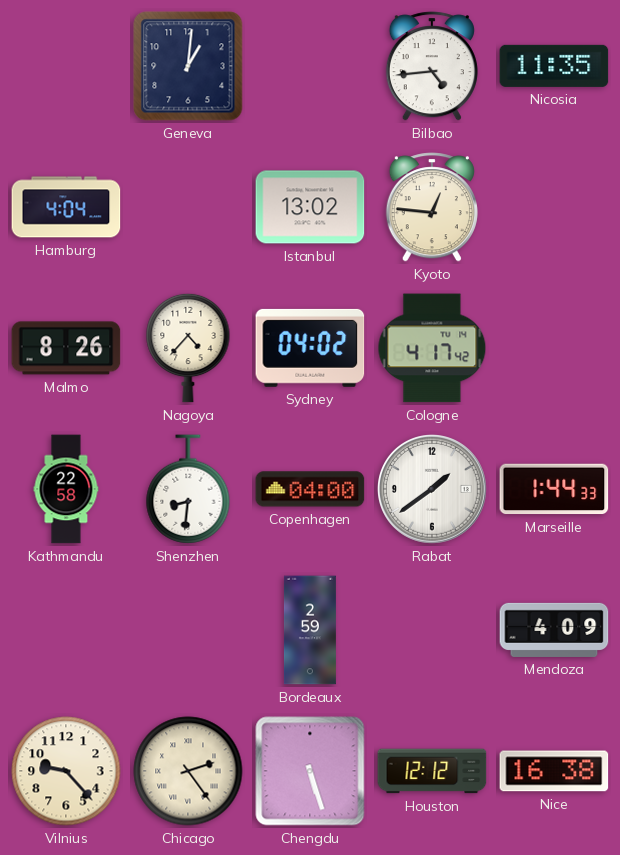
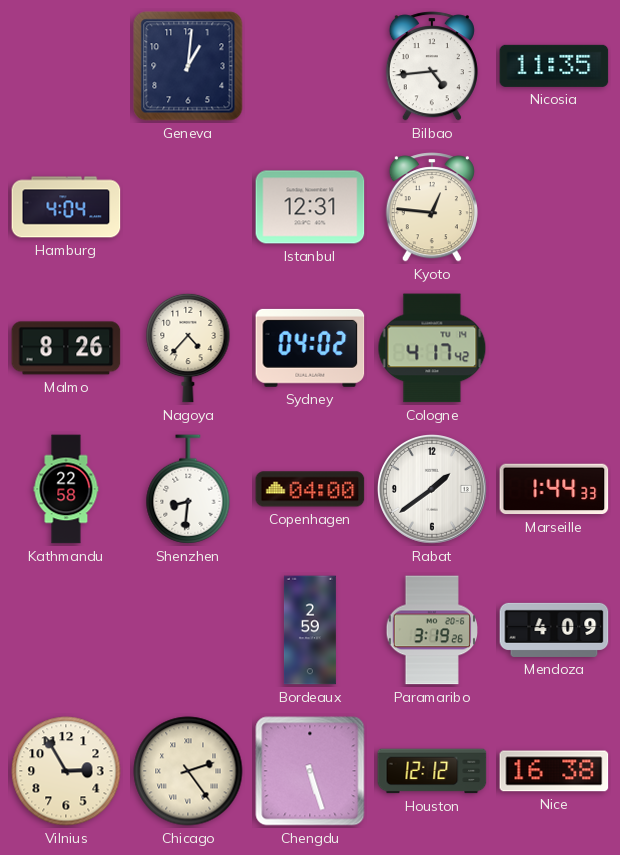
Istanbul: 13:02 -> 12:31 (310, 207)
Paramaribo: none -> 3:19 (432, 630)
Vilnius: 9:23 -> 2:55 (66, 771)
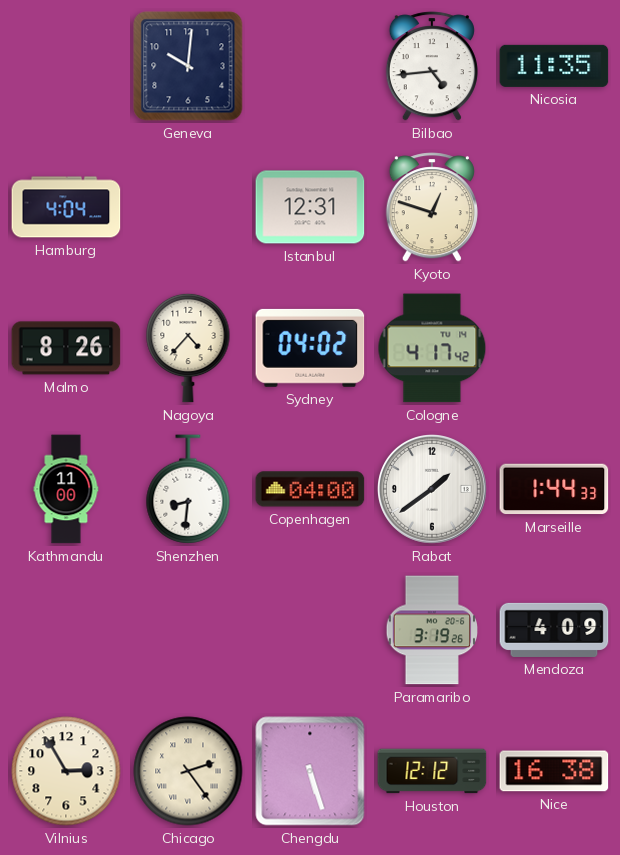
Geneva: 1:01 -> 10:01 (188, 66)
Kyoto: 12:46 -> 12:48 (432, 207)
Kathmandu: 22:58 -> 11:00 (66, 489)
Bordeaux: 2:59 -> none (310, 630)
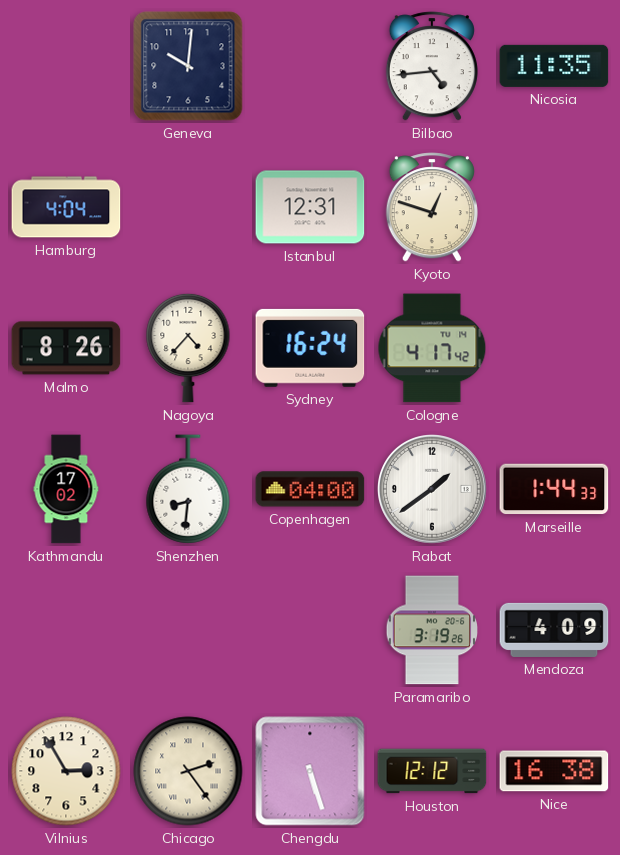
Sydney: 04:02 -> 16:24 (310, 348)
Kathmandu: 11:00 -> 17:02 (66, 489)
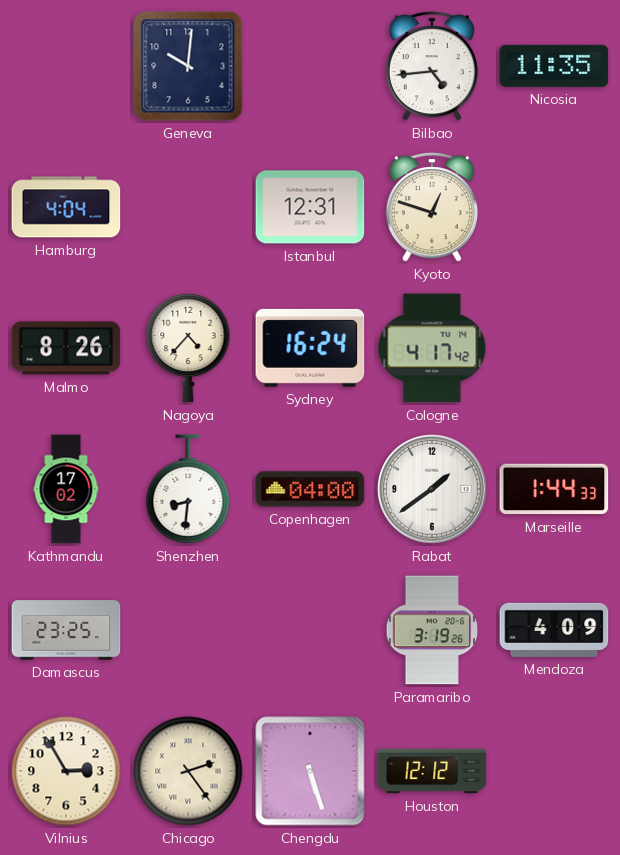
Damascus: none -> 23:25 (66, 630)
Nice: 16:38 -> none (554, 771)
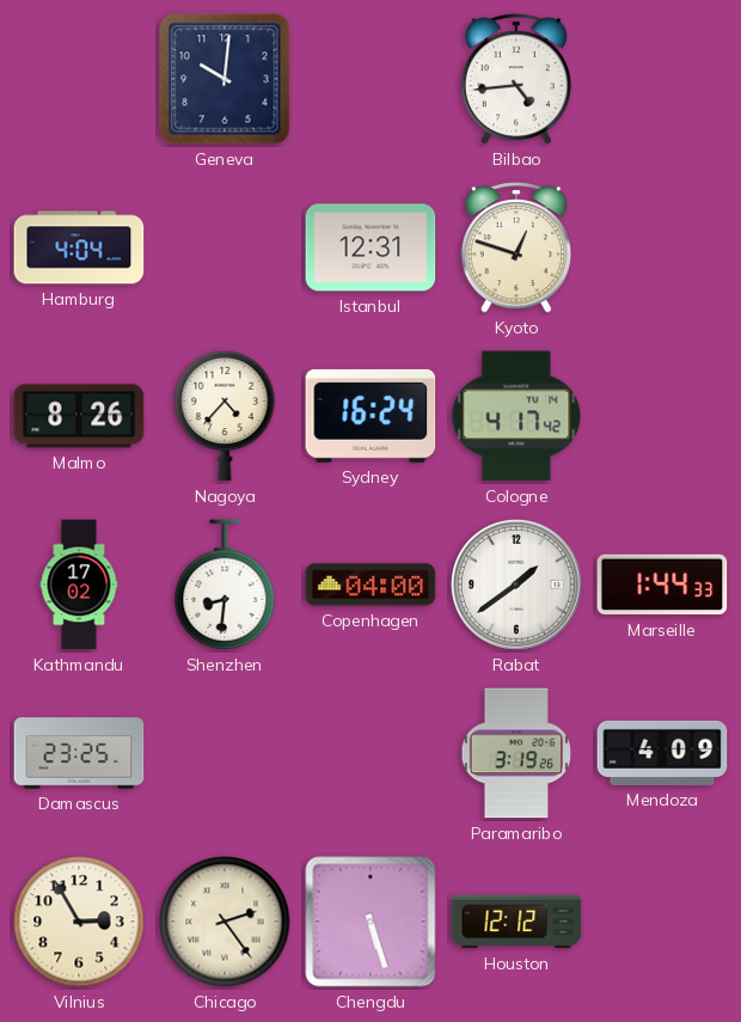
Nicosia: 11:35 -> none (554, 66)
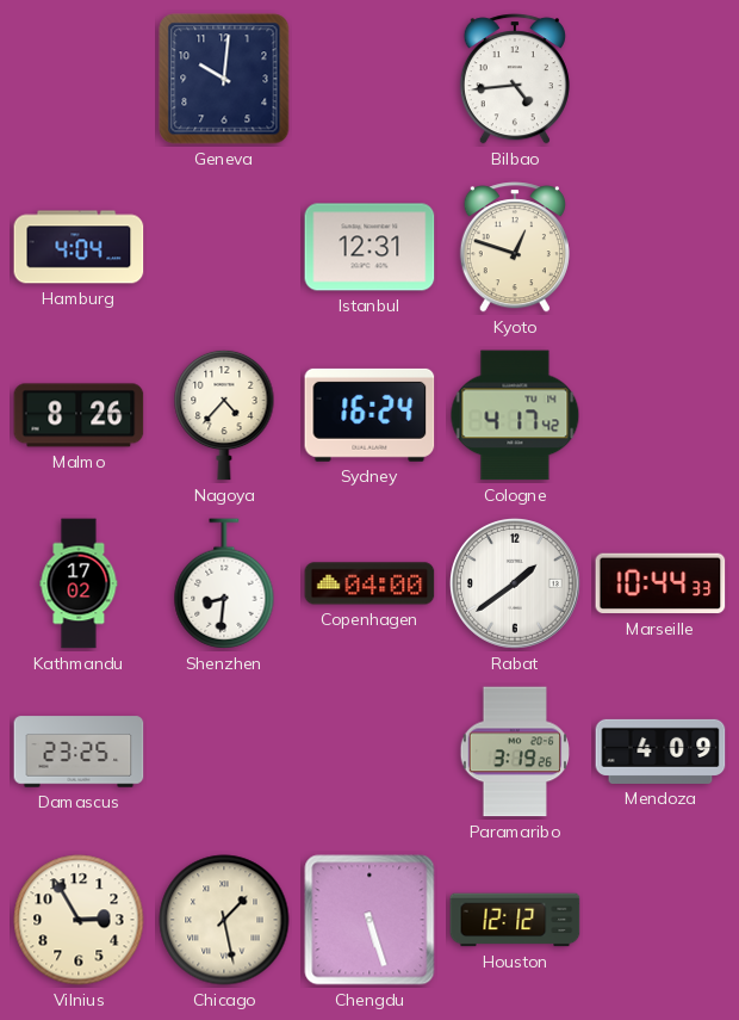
Marseille: 1:44 -> 10:44 (660, 583)
Chicago: 2:24 -> 1:28 (224, 920)
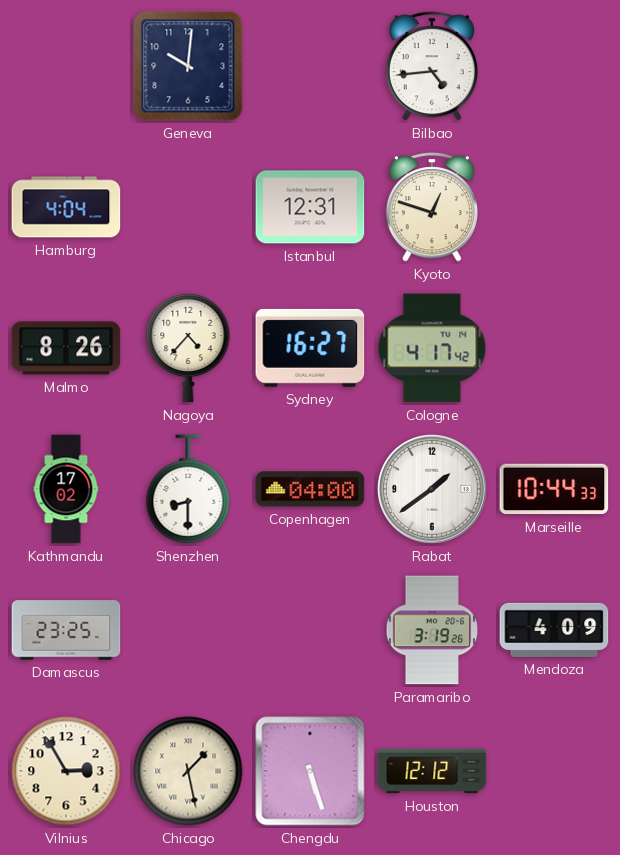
Sydney: 16:24 -> 16:27 (310, 348)
Shenzhen: 8:31 -> 8:30 (188, 489)
